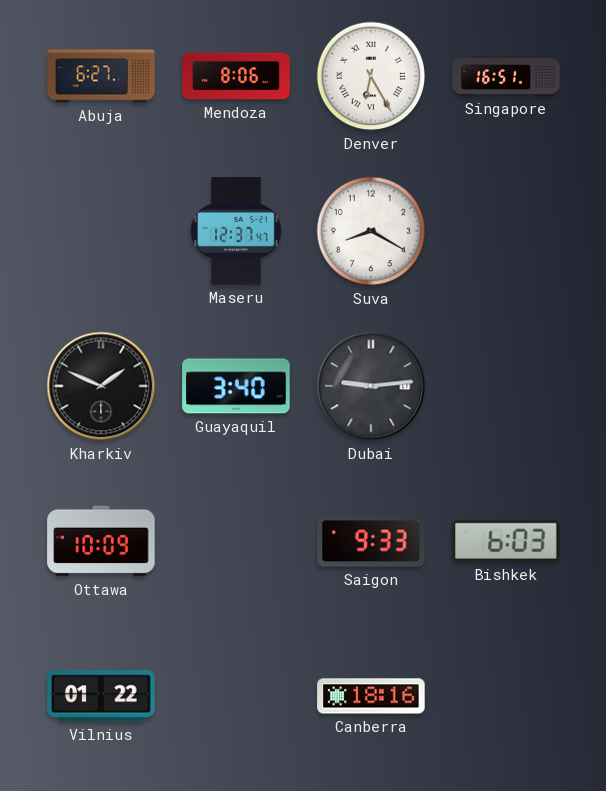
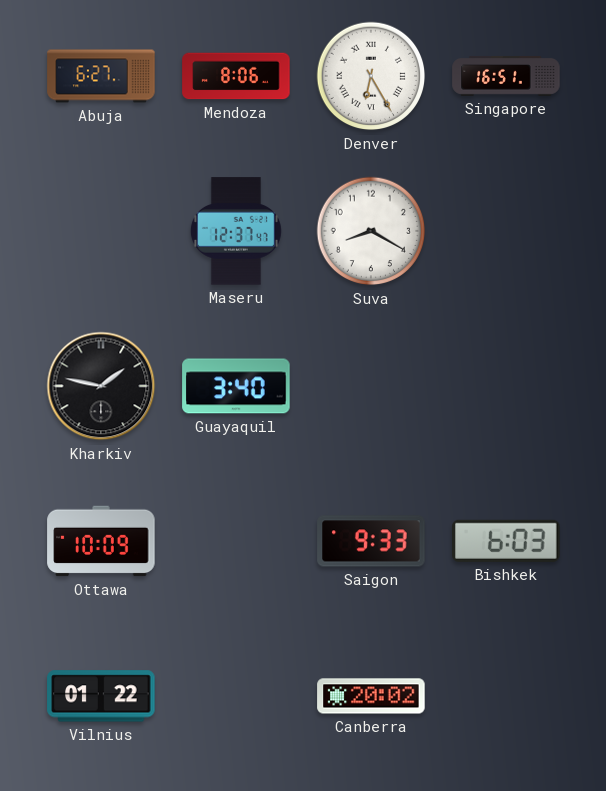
Kharkiv: 1:49 -> 1:47 (101, 386)
Dubai: 9:14 -> none (371, 386)
Canberra: 18:16 -> 20:02 (371, 696)
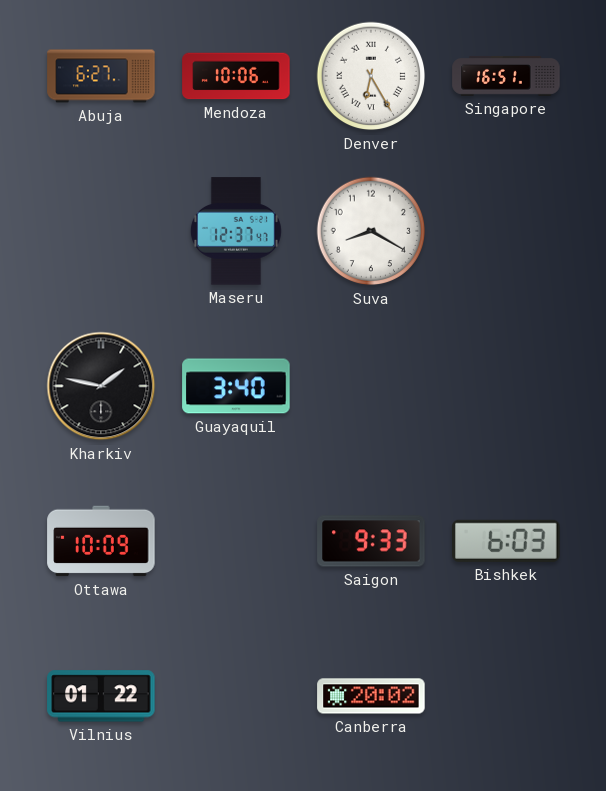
Mendoza: 8:06 -> 10:06 (236, 76)
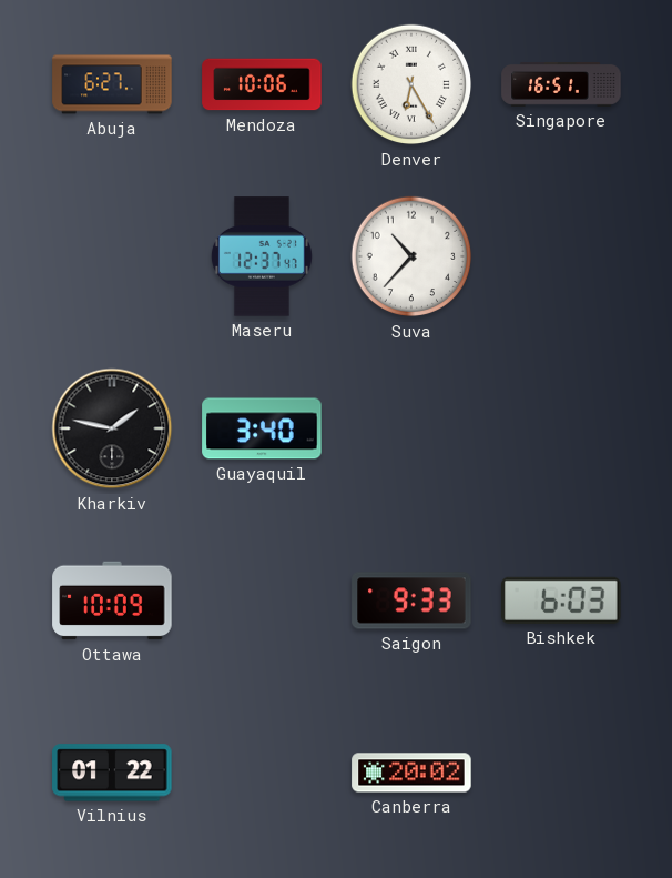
Suva: 8:20 -> 10:37 (411, 256)
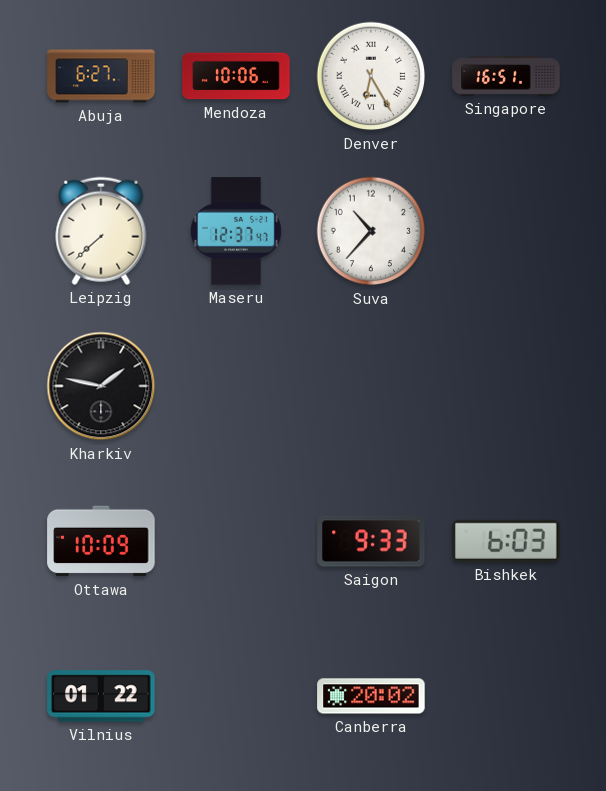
Leipzig: none -> 7:38 (101, 231)
Guayaquil: 3:40 -> none (262, 428)
